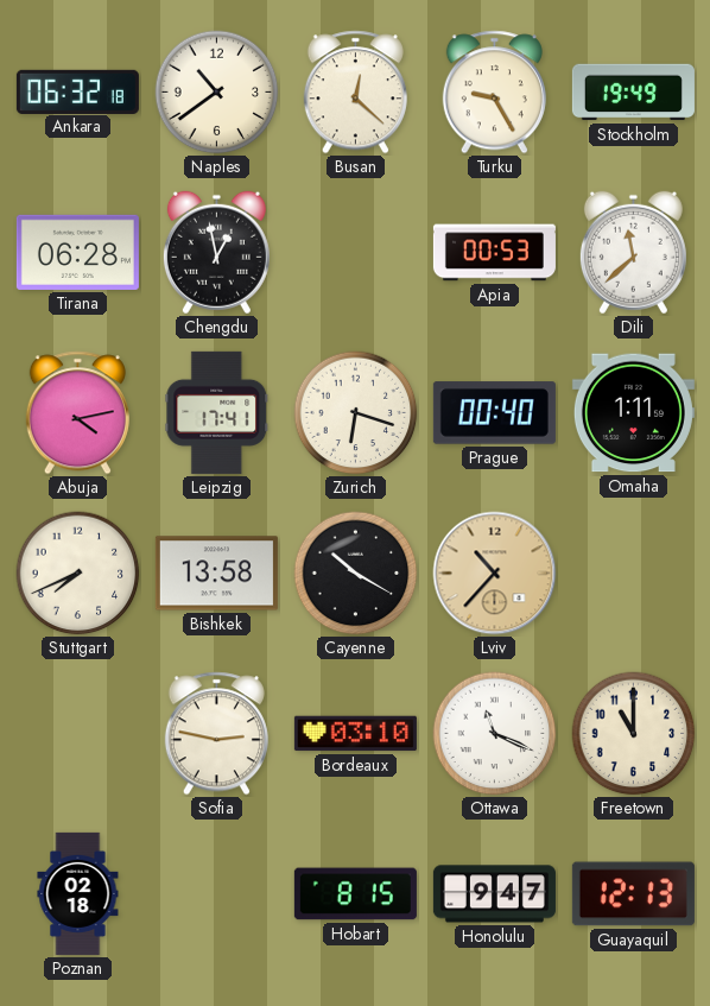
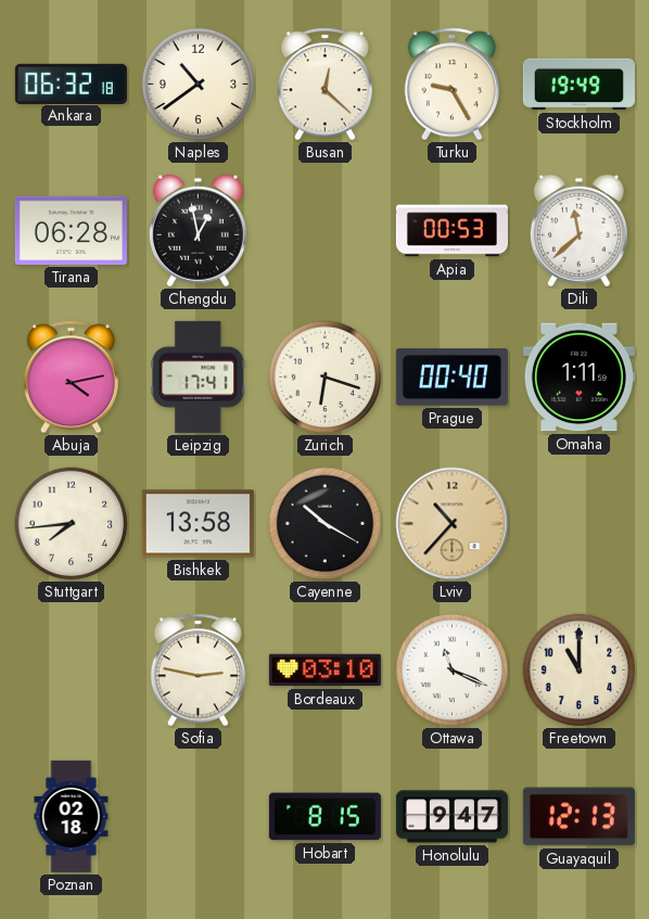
Stuttgart: 7:41 -> 7:44 (72, 524)
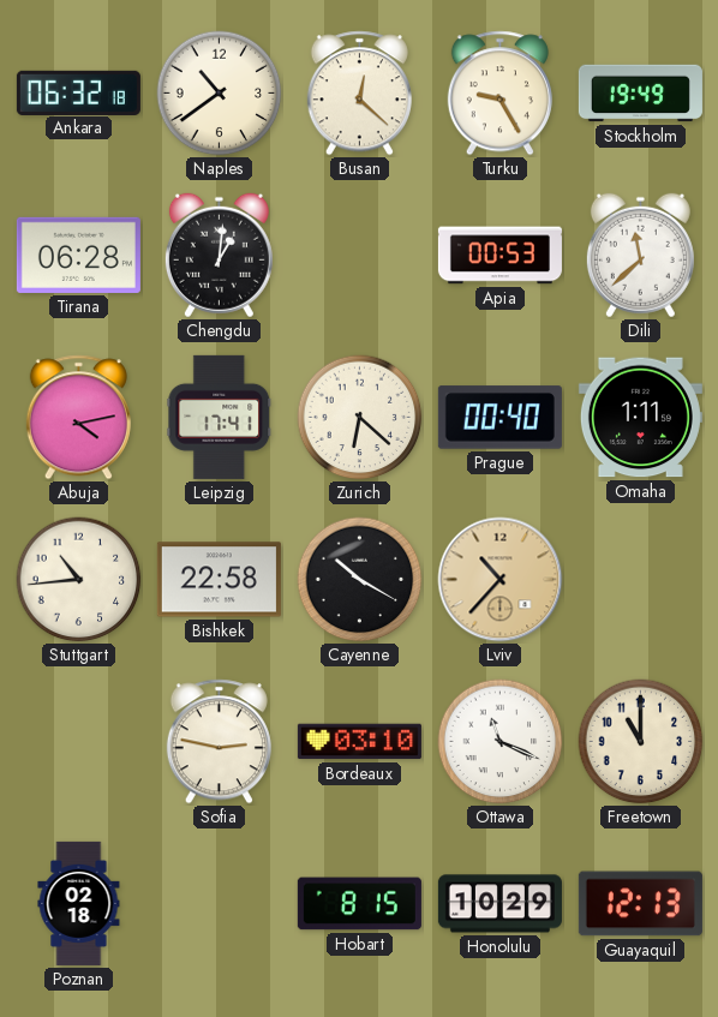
Chengdu: 12:58 -> 1:01 (219, 256)
Zurich: 6:18 -> 6:22 (360, 418)
Stuttgart: 7:44 -> 10:44 (79, 580)
Bishkek: 13:58 -> 22:58 (219, 580)
Honolulu: 9:47 -> 10:29 (499, 904)
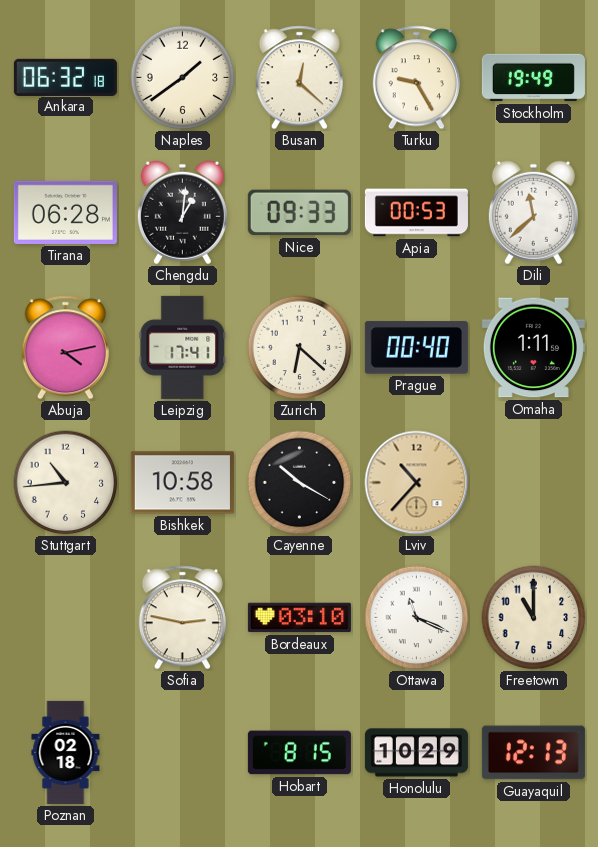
Naples: 10:39 -> 1:39 (183, 78)
Nice: none -> 09:33 (299, 213)
Bishkek: 22:58 -> 10:58 (182, 483)
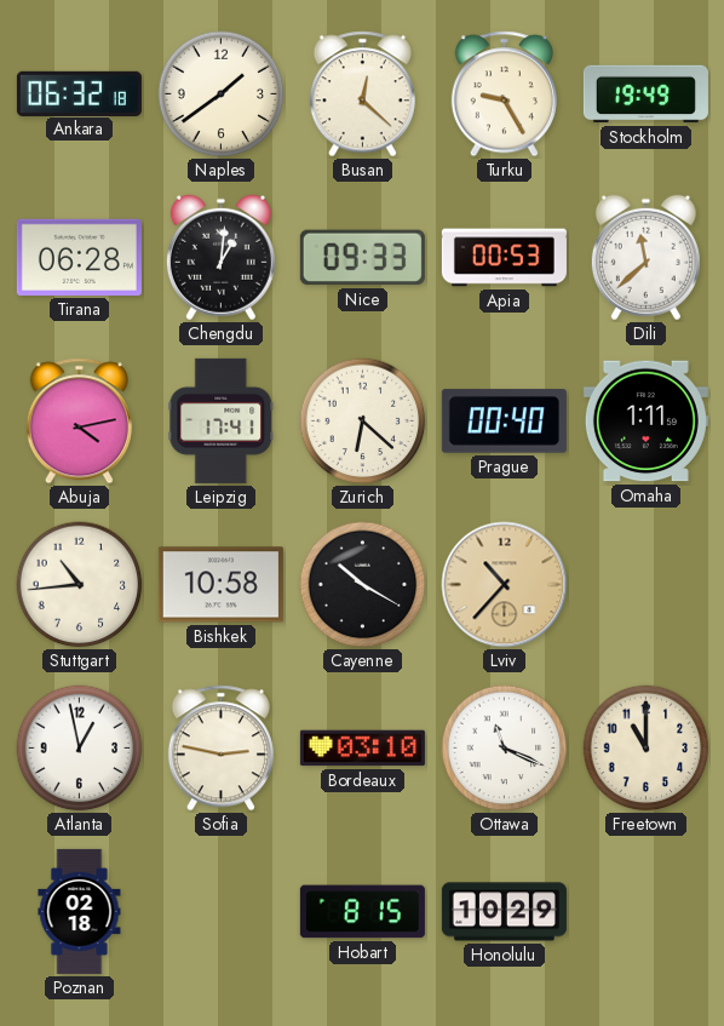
Atlanta: none -> 12:58 (80, 749)
Guayaquil: 12:13 -> none (533, 753)
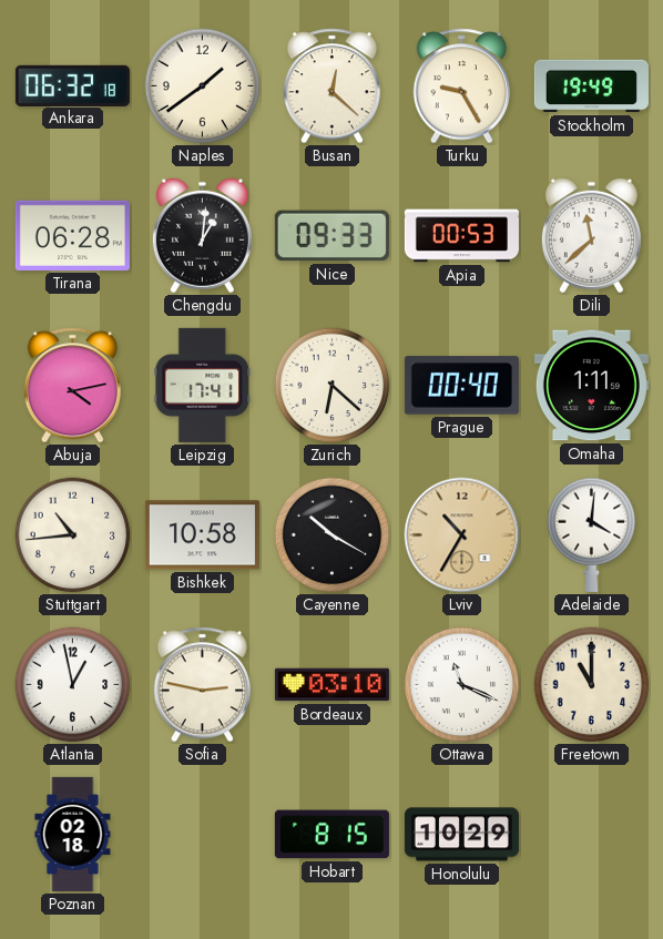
Lviv: 10:37 -> 10:35 (462, 535)
Adelaide: none -> 4:01 (592, 534)
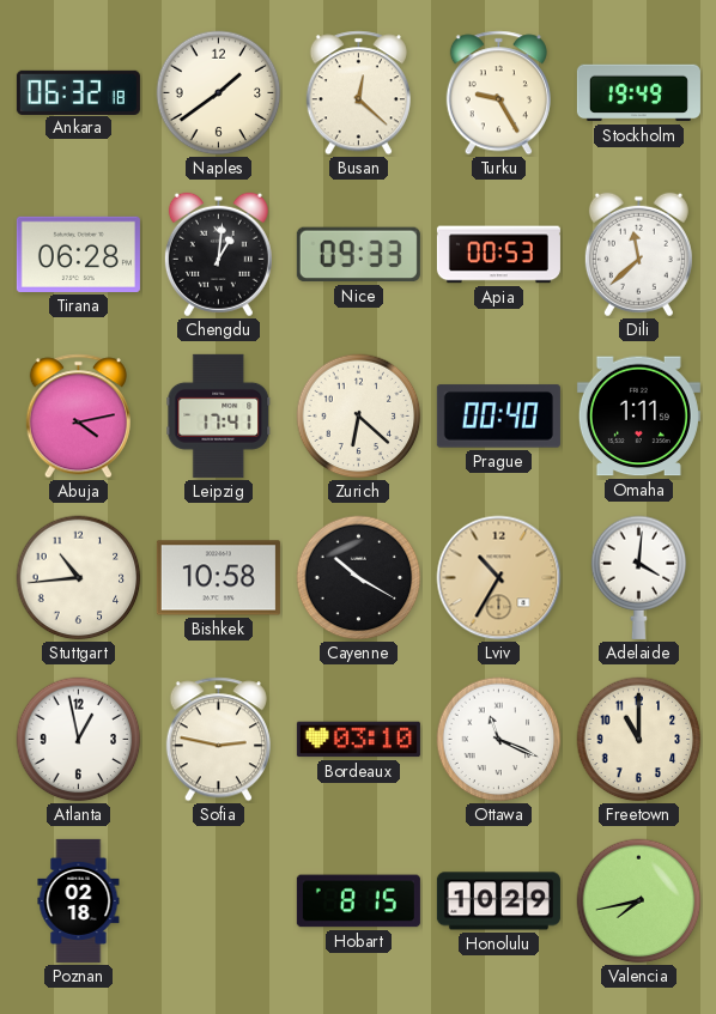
Valencia: none -> 7:43 (639, 901)
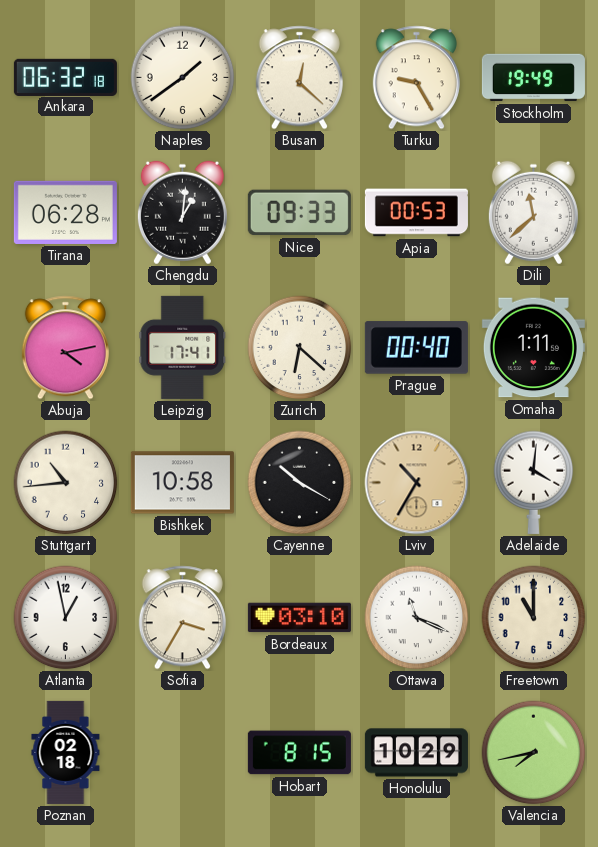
Sofia: 2:47 -> 3:35 (182, 618)
